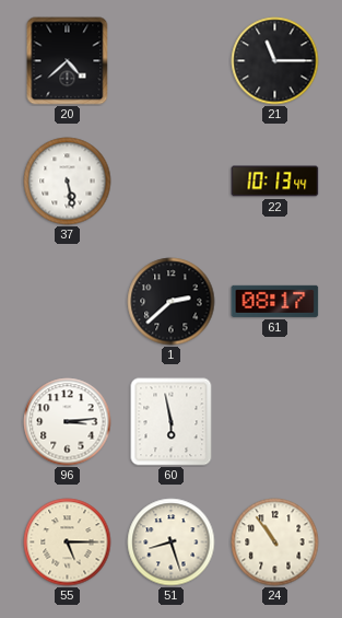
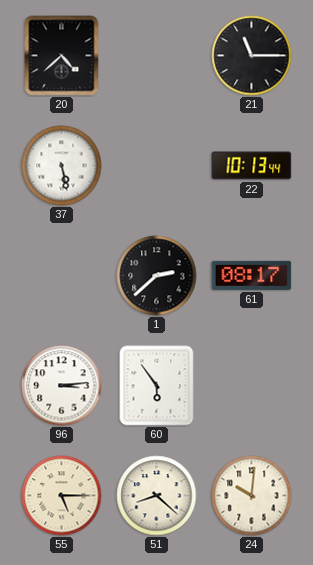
60: 5:58 -> 5:54 (157, 386)
51: 8:27 -> 8:22 (157, 496)
24: 10:54 -> 10:01 (252, 496)
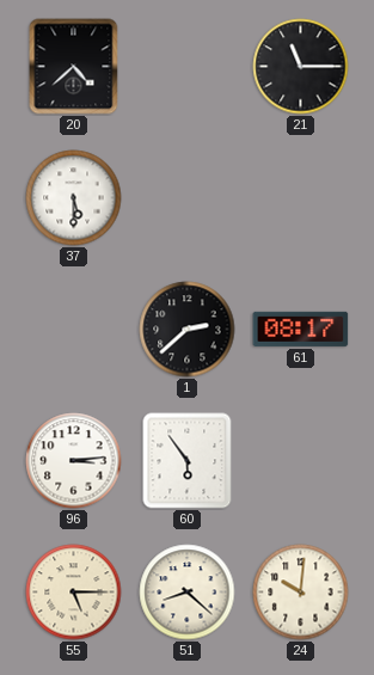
37: 5:28 -> 5:30 (74, 198)
22: 10:13 -> none (252, 166)
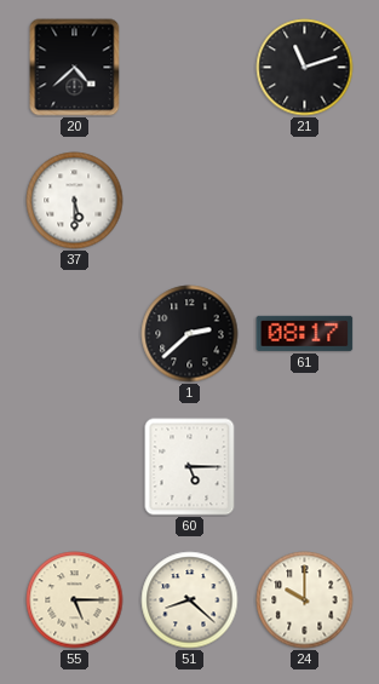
21: 11:15 -> 11:12 (305, 68)
96: 3:14 -> none (74, 461)
60: 5:54 -> 5:15 (190, 467)
24: 10:01 -> 10:00 (305, 600)
